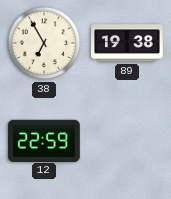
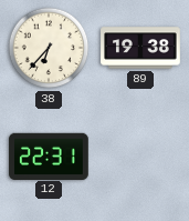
38: 6:55 -> 6:37 (49, 48)
12: 22:59 -> 22:31 (49, 155)
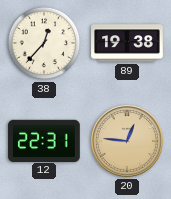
38: 6:37 -> 12:37 (44, 43)
20: none -> 12:46 (127, 141)
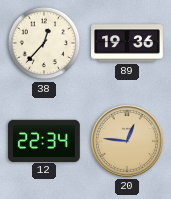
89: 19:38 -> 19:36 (127, 43)
12: 22:31 -> 22:34 (44, 140)
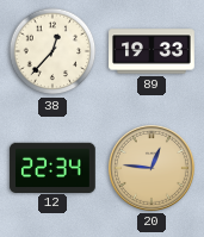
89: 19:36 -> 19:33 (152, 51)
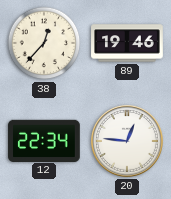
89: 19:33 -> 19:46 (127, 43)
20 dial: champagne -> white (127, 141)
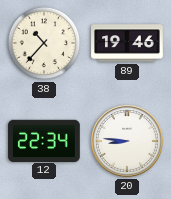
38: 12:37 -> 10:37 (44, 43)
20: 12:46 -> 8:46 (127, 141)
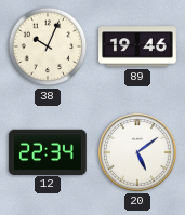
38: 10:37 -> 10:04 (48, 46)
20: 8:46 -> 5:09 (137, 152)
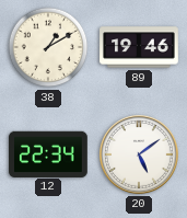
38: 10:04 -> 1:10 (48, 47)
